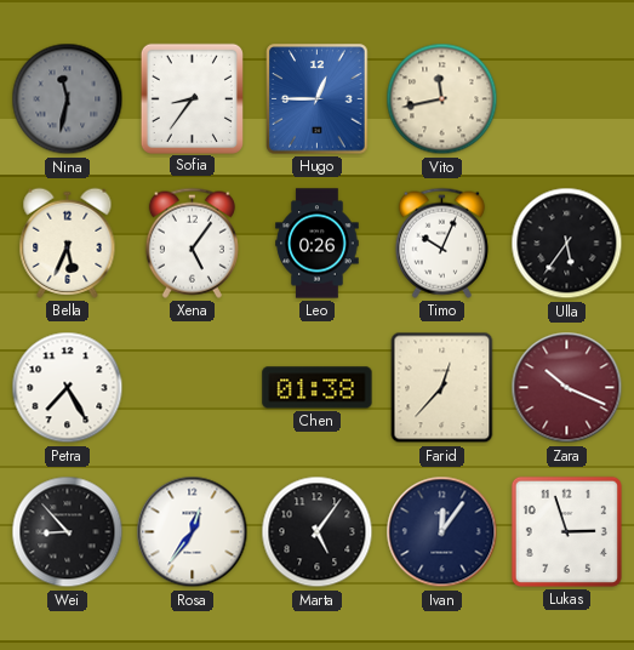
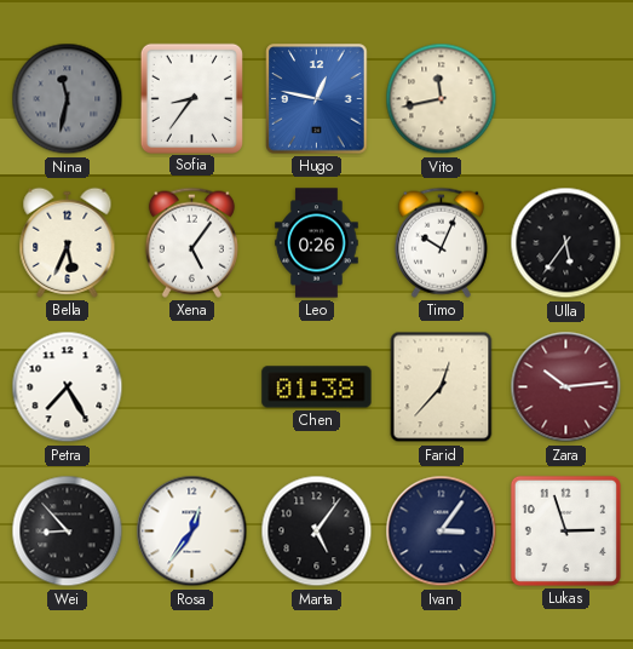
Hugo: 12:45 -> 12:47 (317, 99)
Zara: 10:19 -> 10:14 (566, 387)
Ivan: 12:06 -> 3:06 (442, 532)
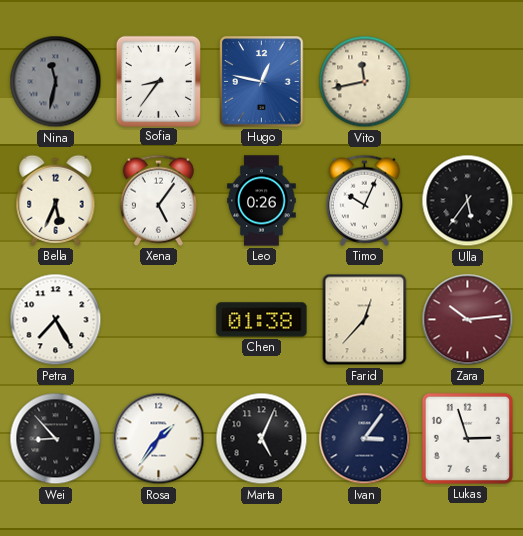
Rosa: 12:36 -> 1:36 (159, 439)
Marta: 5:06 -> 5:04 (262, 439)
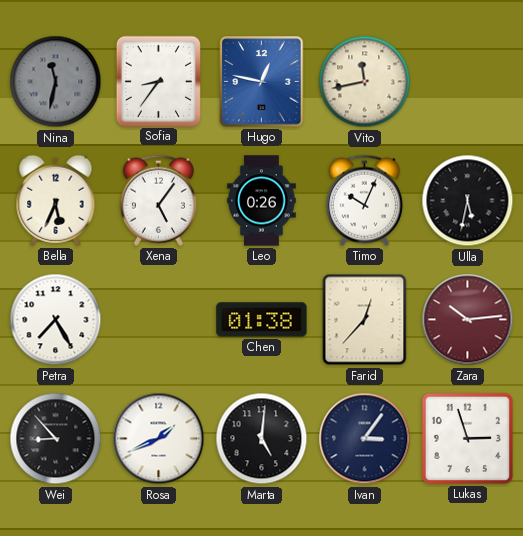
Ulla: 5:36 -> 5:32 (468, 201)
Rosa: 1:36 -> 1:41 (159, 439)
Marta: 5:04 -> 5:01 (262, 439)
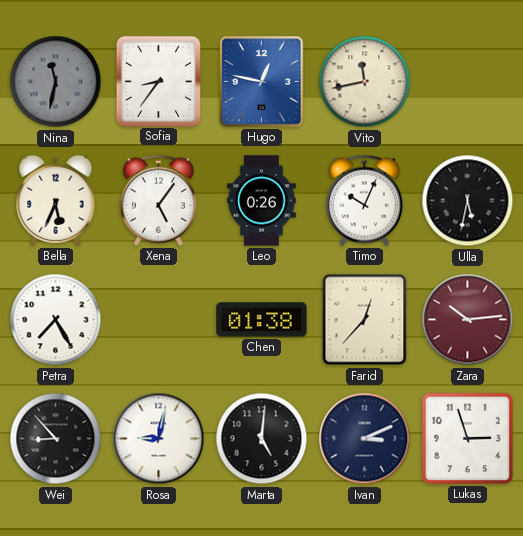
Rosa: 1:41 -> 9:02 (159, 439)
Ivan: 3:06 -> 3:11 (365, 439)
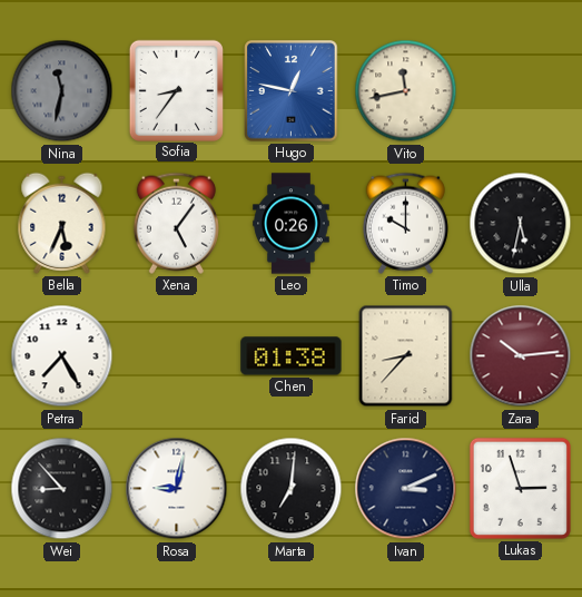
Timo: 10:04 -> 10:00 (405, 223)
Farid: 12:37 -> 8:37 (406, 356)
Marta: 5:01 -> 7:01 (292, 489)
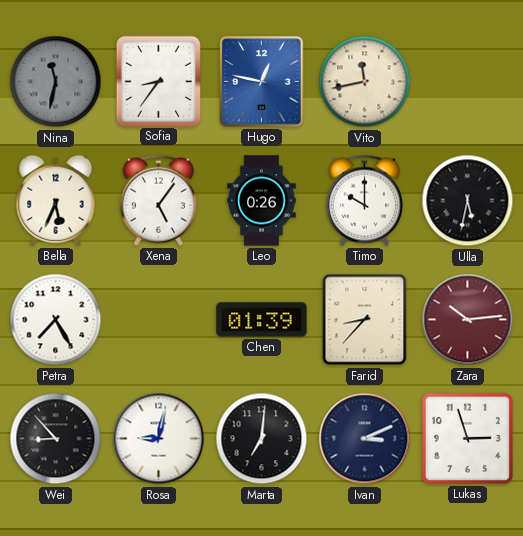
Chen: 01:38 -> 01:39 (262, 320)
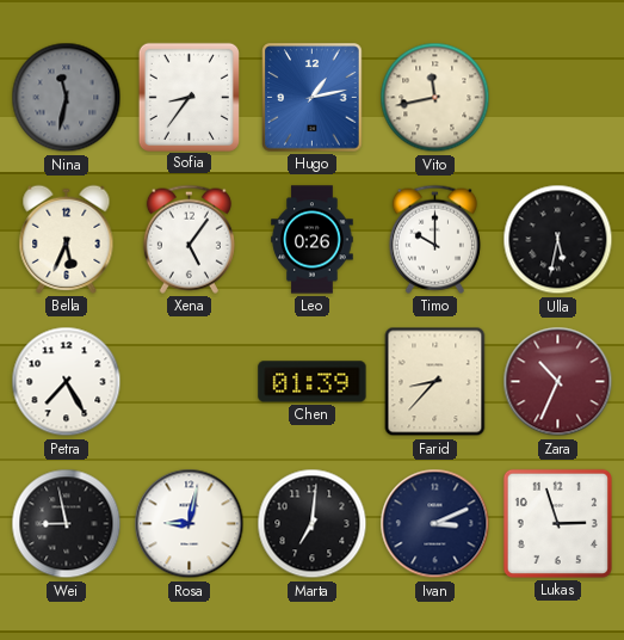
Hugo: 12:47 -> 1:13 (313, 98)
Zara: 10:14 -> 10:34 (558, 382)
Wei: 8:53 -> 8:58 (67, 524)
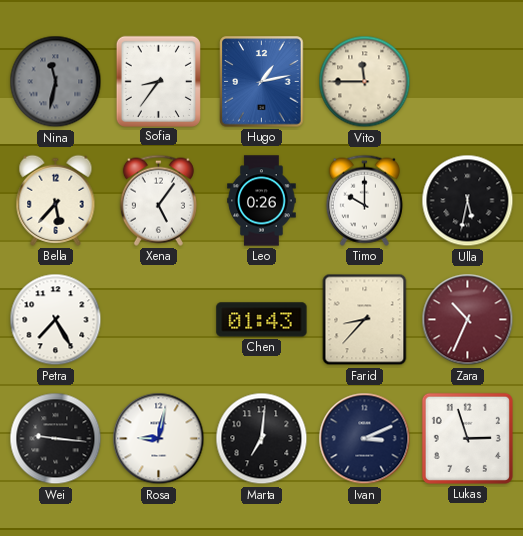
Vito: 11:43 -> 11:45 (365, 82)
Bella: 5:34 -> 5:37 (56, 200)
Chen: 01:39 -> 01:43 (262, 320)
Wei: 8:58 -> 9:16 (56, 439)
